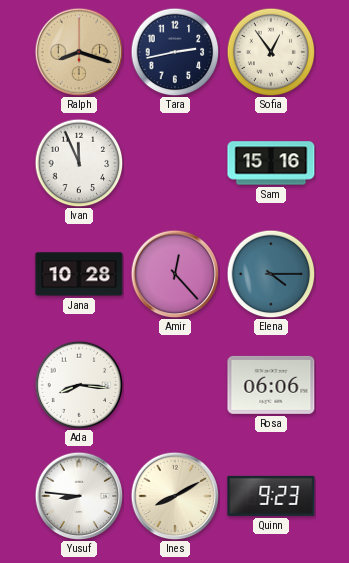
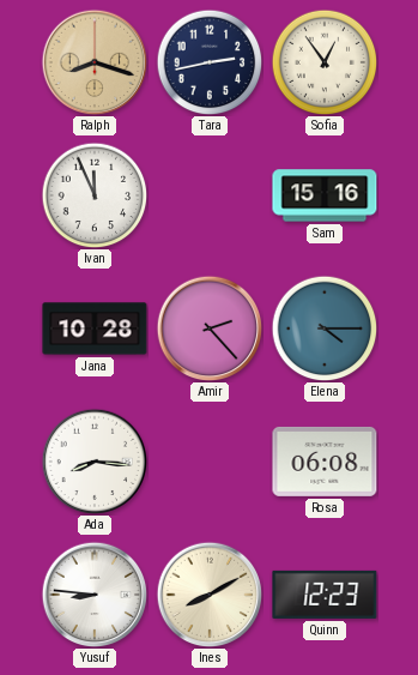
Amir: 12:23 -> 2:23 (210, 329)
Rosa: 06:06 -> 06:08 (325, 462)
Quinn: 9:23 -> 12:23 (325, 595)
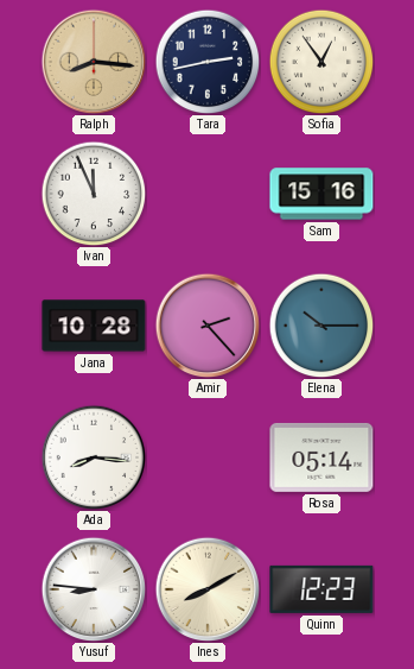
Ralph: 8:18 -> 8:16 (94, 62)
Elena: 4:15 -> 10:15 (321, 326)
Rosa: 06:08 -> 05:14 (321, 457)
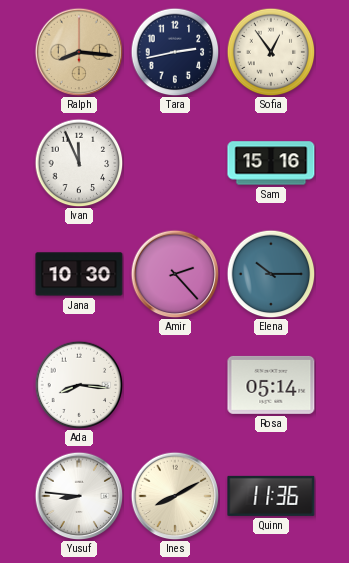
Jana: 10:28 -> 10:30 (79, 274)
Quinn: 12:23 -> 11:36 (271, 496)
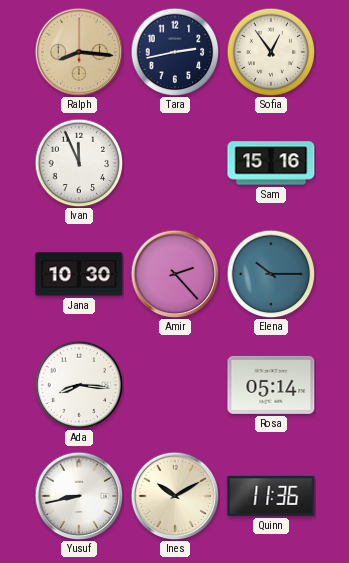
Yusuf: 8:46 -> 8:43 (79, 496)
Ines: 8:10 -> 10:10 (175, 496)
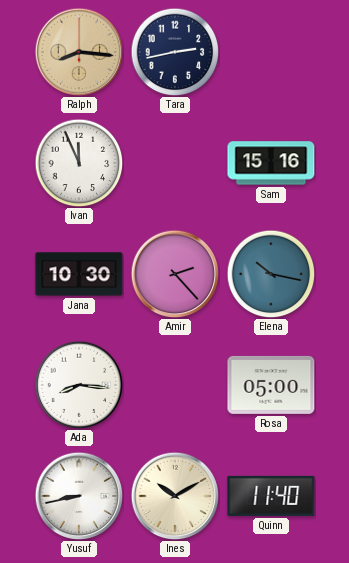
Sofia: 12:54 -> none (271, 52)
Elena: 10:15 -> 10:17 (271, 274)
Rosa: 05:14 -> 05:00 (271, 385)
Quinn: 11:36 -> 11:40 (271, 496)
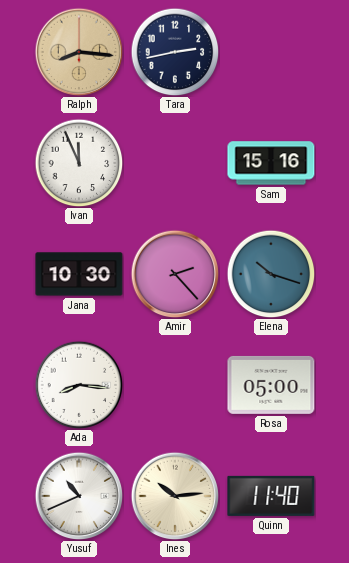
Elena: 10:17 -> 10:18 (271, 274)
Yusuf: 8:43 -> 10:41 (79, 496)
Ines: 10:10 -> 10:14 (175, 496)
